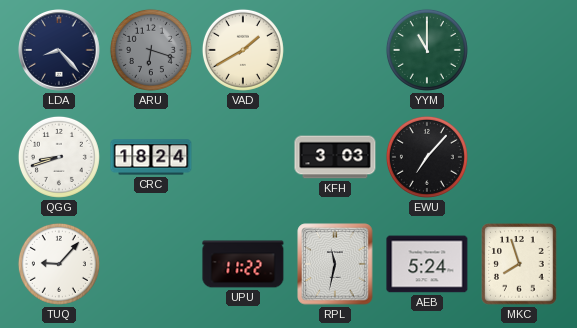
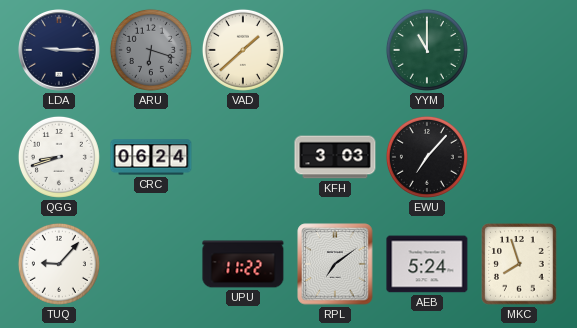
LDA: 8:23 -> 9:15 (60, 51)
VAD: 1:40 -> 1:38 (243, 50)
CRC: 18:24 -> 06:24 (151, 157)
RPL: 11:32 -> 7:09 (335, 264)
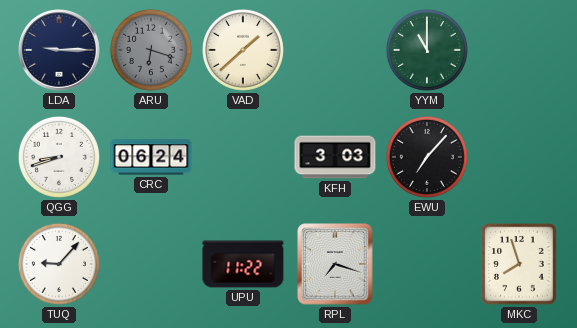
RPL: 7:09 -> 7:18 (335, 264)
AEB: 5:24 -> none (427, 264)
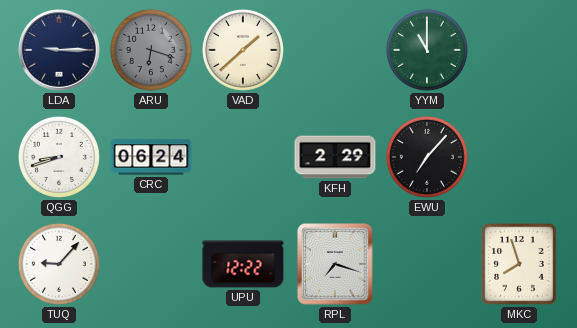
KFH: 3:03 -> 2:29 (335, 157)
UPU: 11:22 -> 12:22 (243, 264)
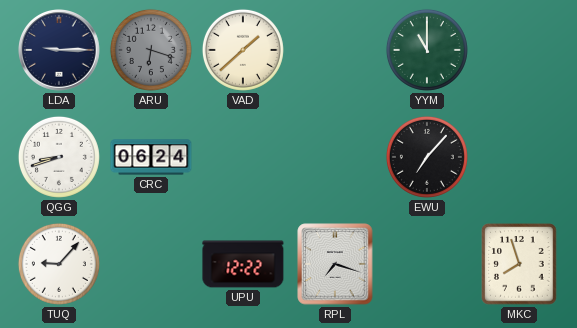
KFH: 2:29 -> none (335, 157)
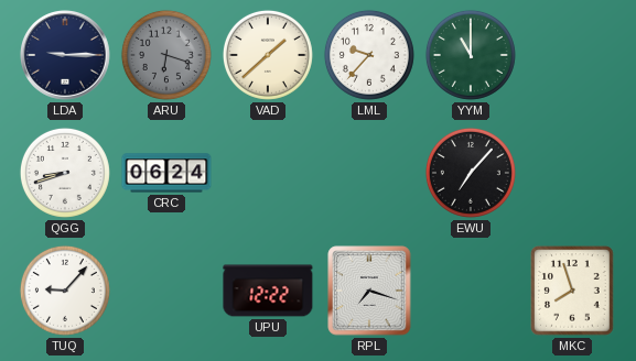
LML: none -> 9:37 (369, 55)
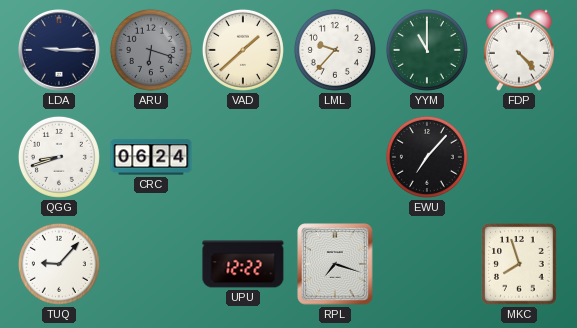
FDP: none -> 4:23 (519, 50)
